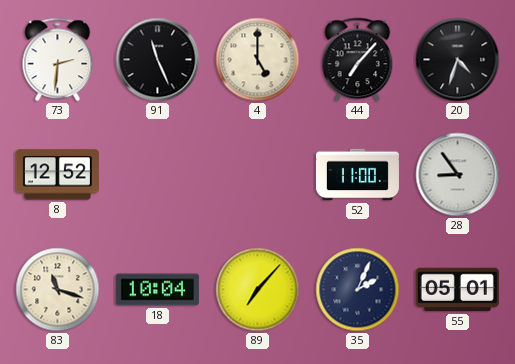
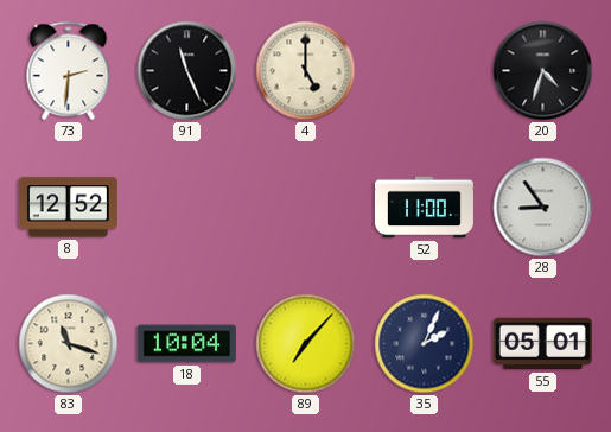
44: 7:07 -> none (358, 60)
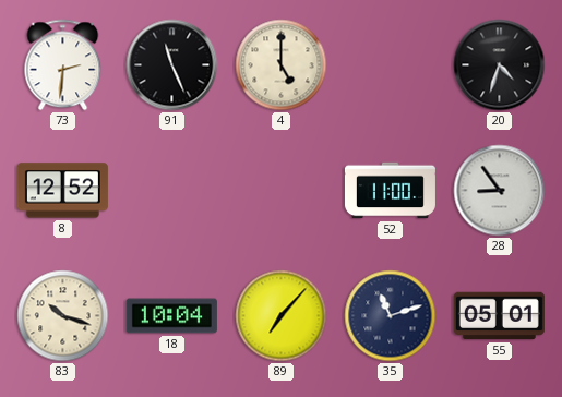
83: 11:18 -> 10:18 (63, 316)
35: 2:04 -> 11:12 (391, 316)
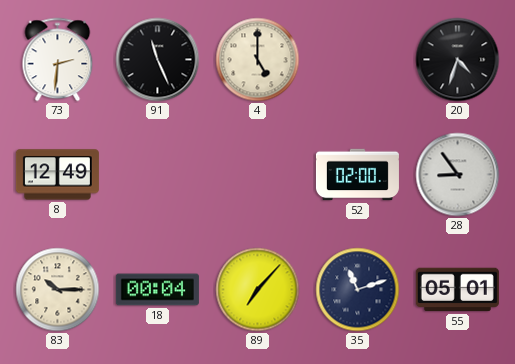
8: 12:52 -> 12:49 (57, 175)
52: 11:00 -> 02:00 (357, 175)
83: 10:18 -> 10:15 (58, 290)
18: 10:04 -> 00:04 (157, 290)
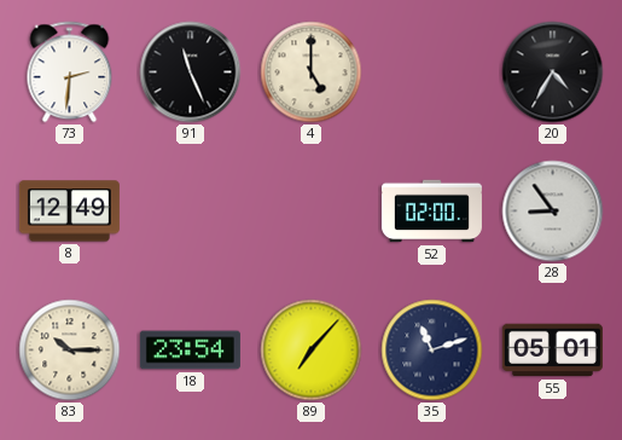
20: 4:33 -> 4:35 (553, 73)
18: 00:04 -> 23:54 (190, 351)
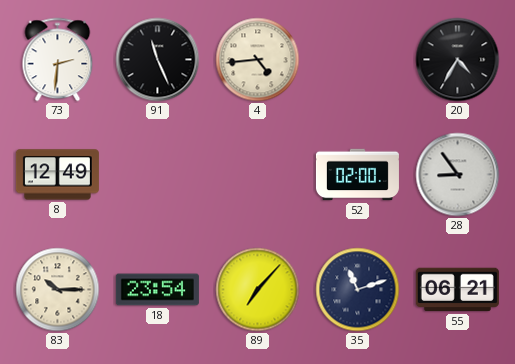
4: 5:00 -> 4:44 (258, 60)
55: 05:01 -> 06:21 (457, 290)
